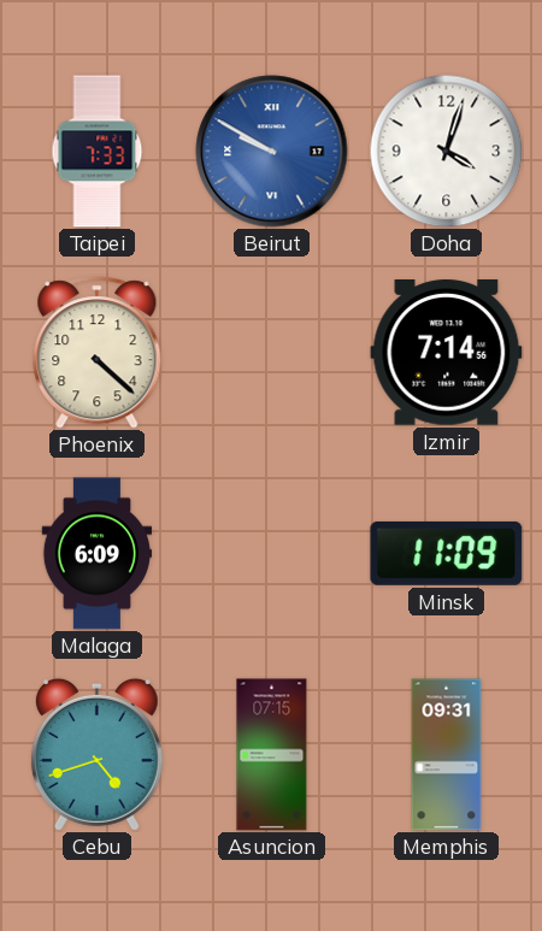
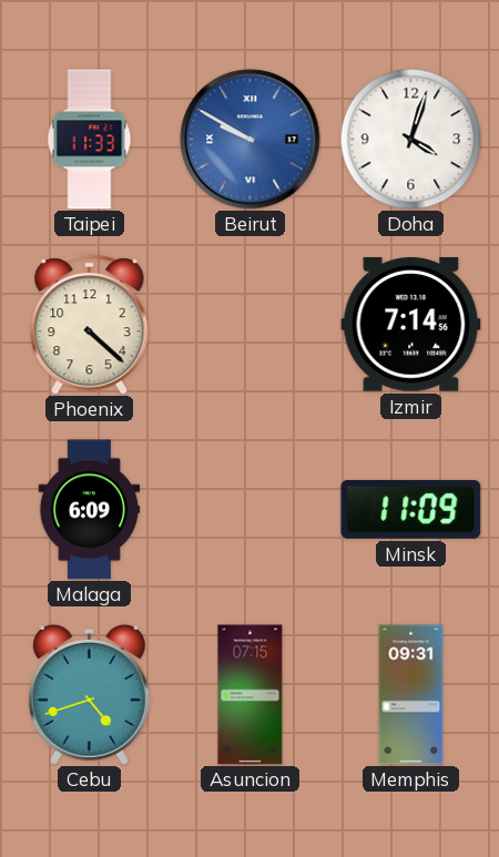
Taipei: 7:33 -> 11:33 (90, 140)
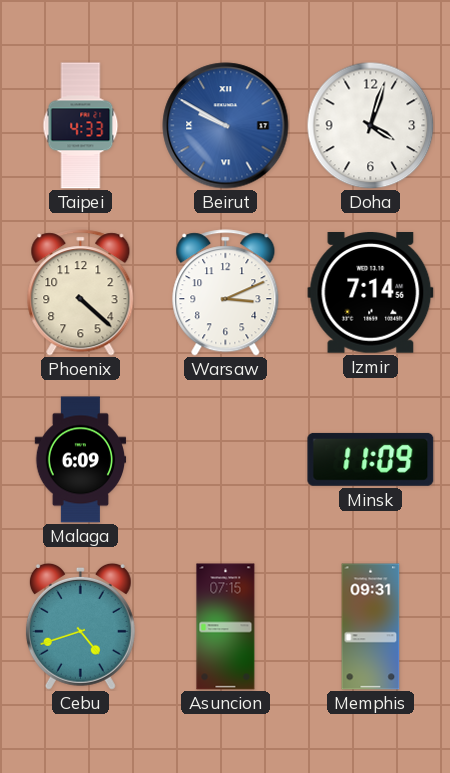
Taipei: 11:33 -> 4:33 (81, 126)
Warsaw: none -> 3:11 (226, 293)
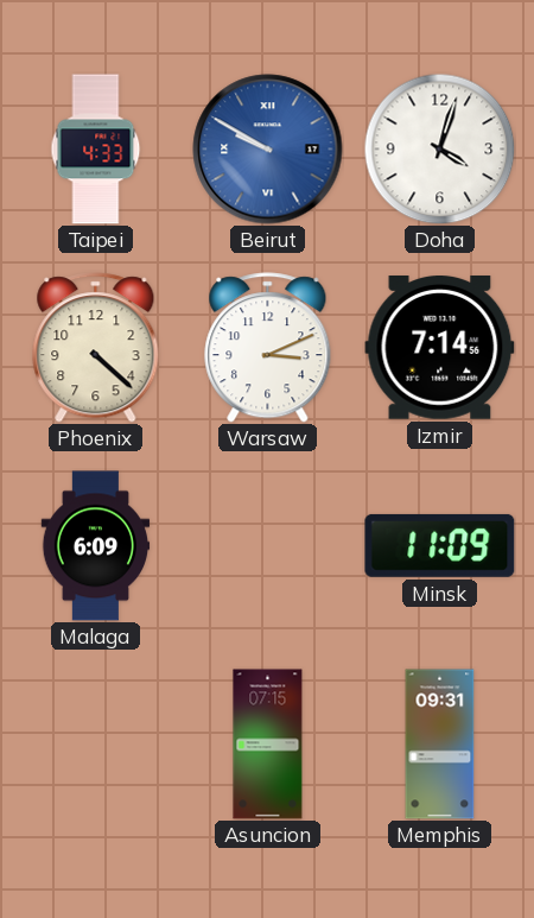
Cebu: 4:42 -> none (80, 626)
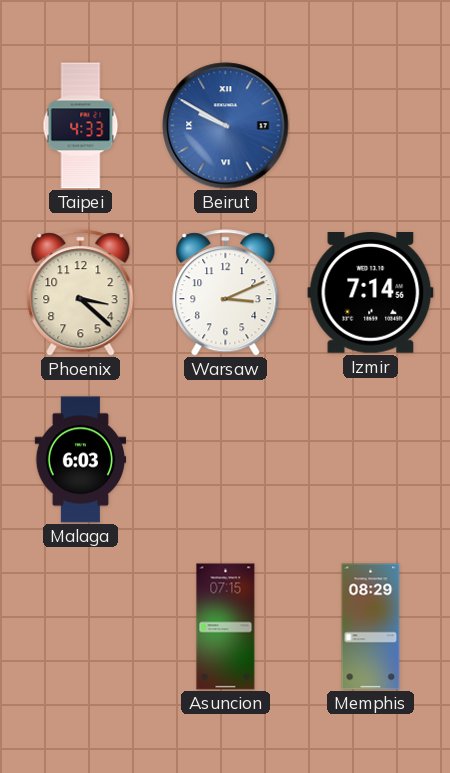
Doha: 4:03 -> none (439, 148)
Phoenix: 4:22 -> 3:22 (81, 293)
Malaga: 6:09 -> 6:03 (81, 460)
Minsk: 11:09 -> none (440, 545)
Memphis: 09:31 -> 08:29 (371, 627)
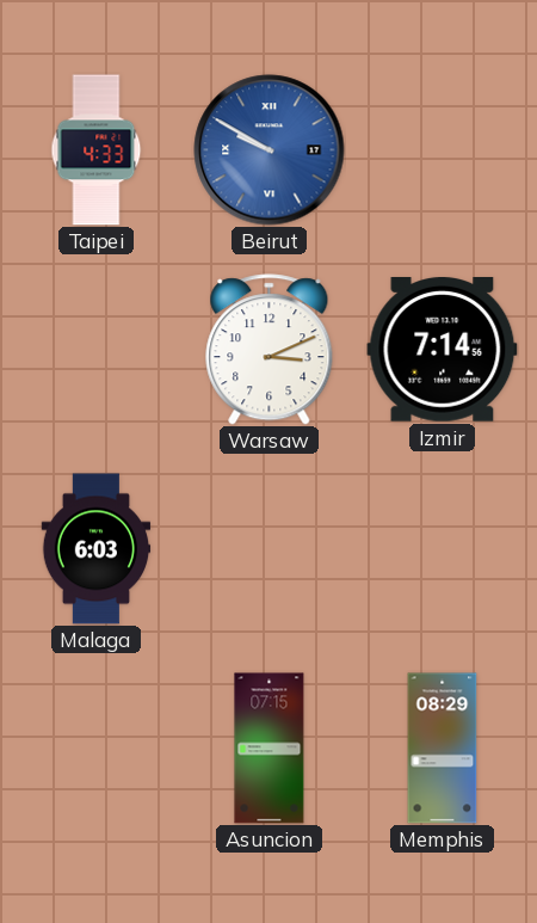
Phoenix: 3:22 -> none (81, 293)
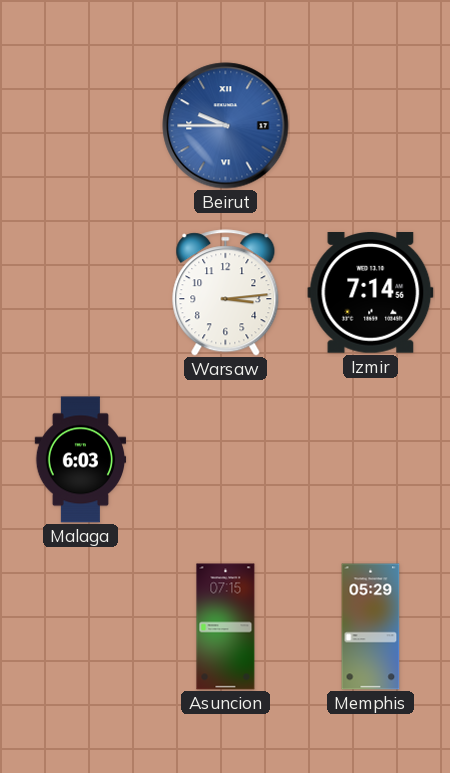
Taipei: 4:33 -> none (97, 150)
Beirut: 9:50 -> 9:45 (226, 126)
Warsaw: 3:11 -> 3:14 (226, 293)
Memphis: 08:29 -> 05:29 (371, 627)
